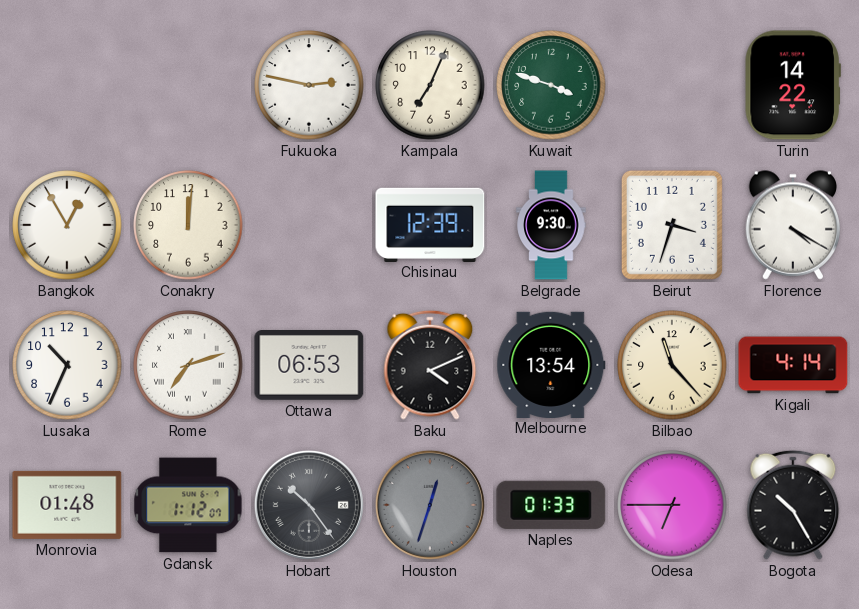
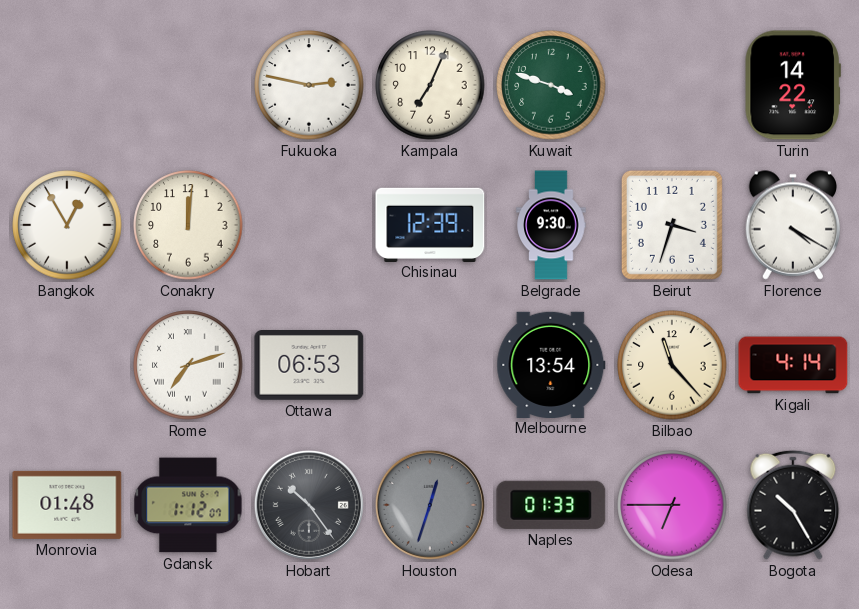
Lusaka: 10:34 -> none (67, 365)
Baku: 4:11 -> none (430, 365)
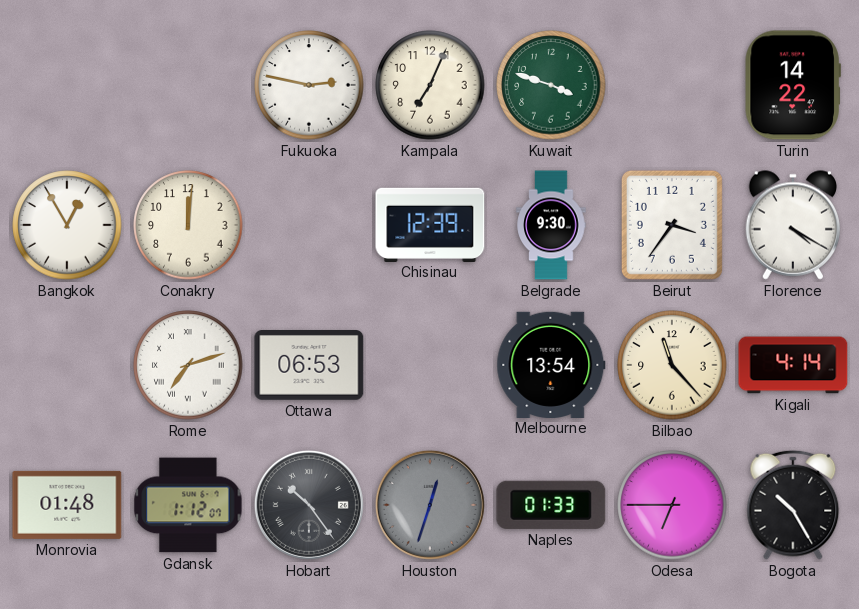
Beirut: 3:33 -> 3:36 (672, 225)
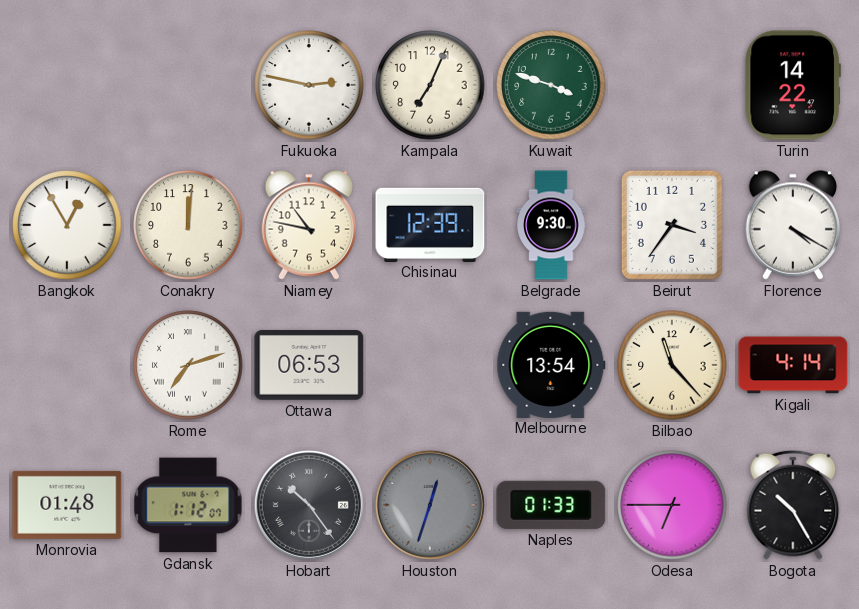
Niamey: none -> 10:47 (308, 225)
